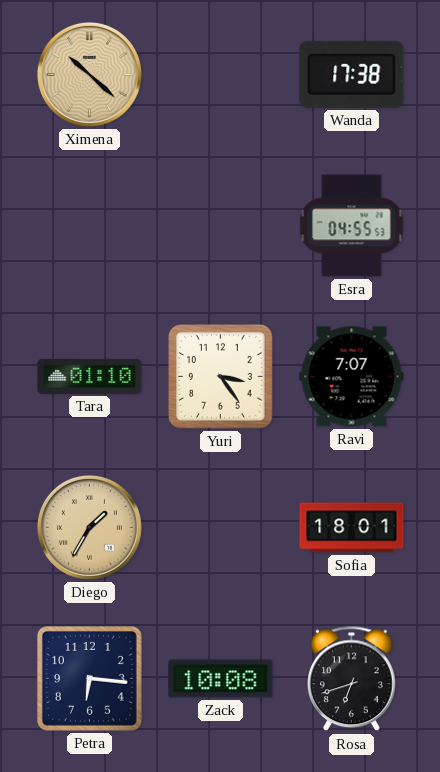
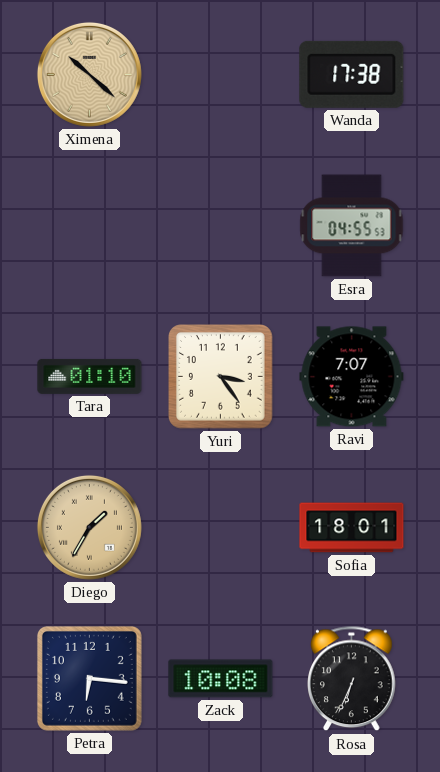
Rosa: 6:42 -> 6:34 (352, 679)
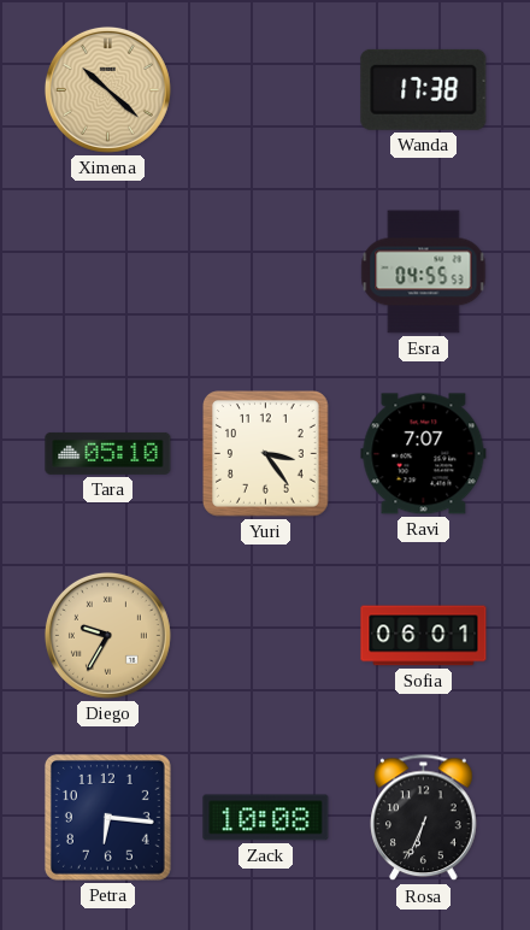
Tara: 01:10 -> 05:10 (108, 453)
Diego: 1:35 -> 9:35 (107, 635)
Sofia: 18:01 -> 06:01 (424, 636)
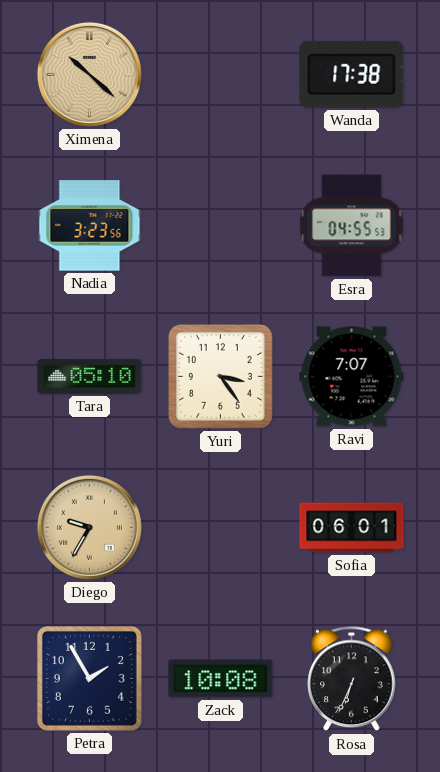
Nadia: none -> 3:23 (90, 226)
Petra: 6:16 -> 1:55 (89, 678)
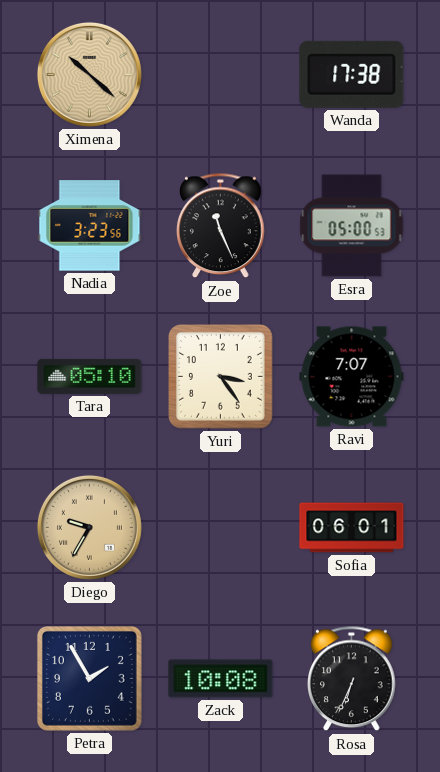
Zoe: none -> 11:26 (221, 226)
Esra: 04:55 -> 05:00 (352, 226)
